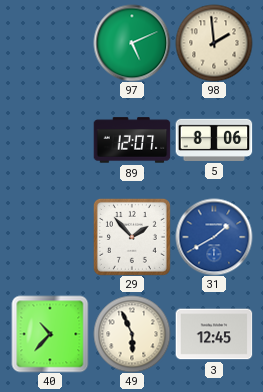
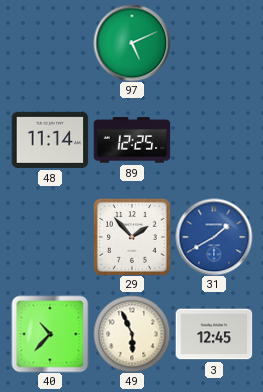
98: 1:59 -> none (214, 43)
48: none -> 11:14 (50, 140)
89: 12:07 -> 12:25 (132, 140)
5: 8:06 -> none (214, 140)
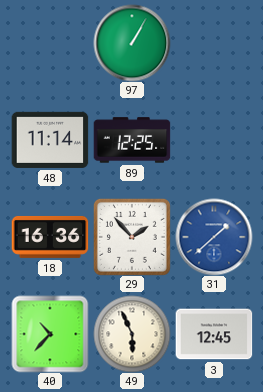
97: 5:11 -> 1:05 (132, 43)
18: none -> 16:36 (50, 237)
31: 1:40 -> 1:38 (214, 237)
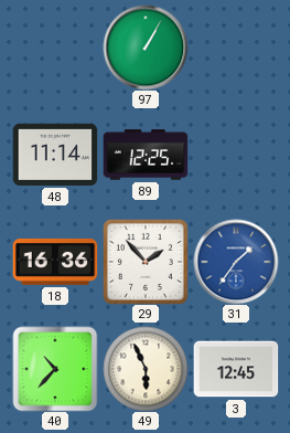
31: 1:38 -> 1:36 (236, 262)
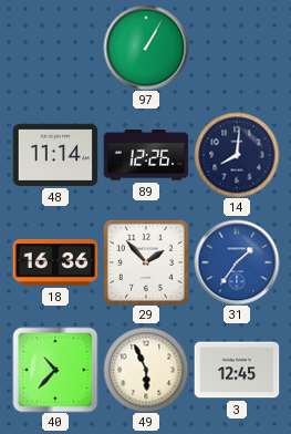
89: 12:25 -> 12:26 (146, 155)
14: none -> 8:01 (237, 155)
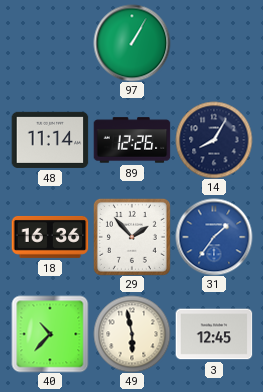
14: 8:01 -> 8:05 (214, 140)
49: 5:56 -> 5:58 (132, 334)
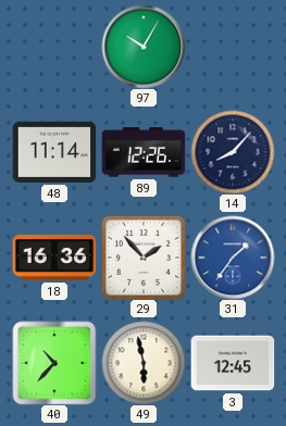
97: 1:05 -> 10:05 (144, 47)
14: 8:05 -> 8:07 (233, 152)
